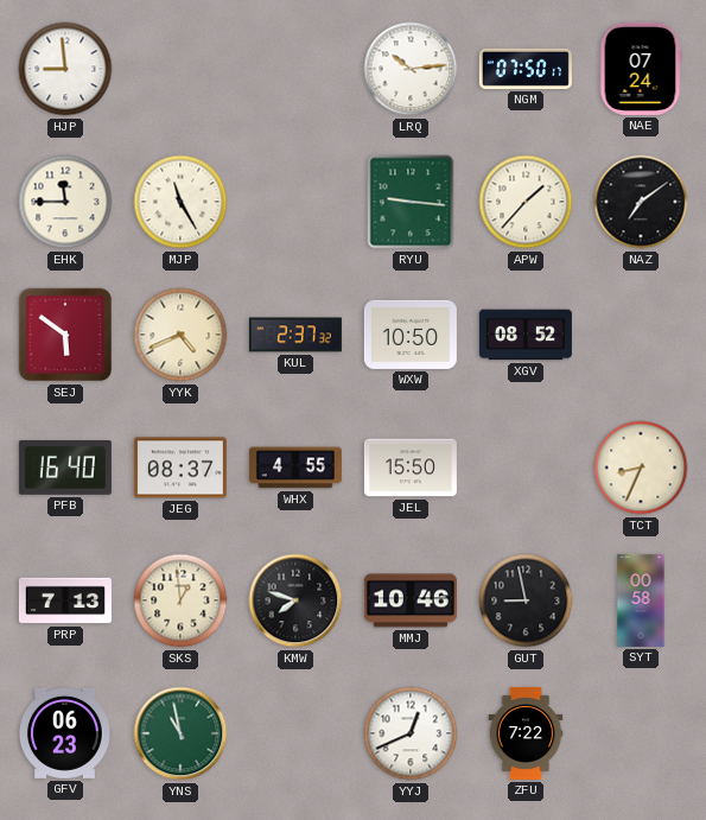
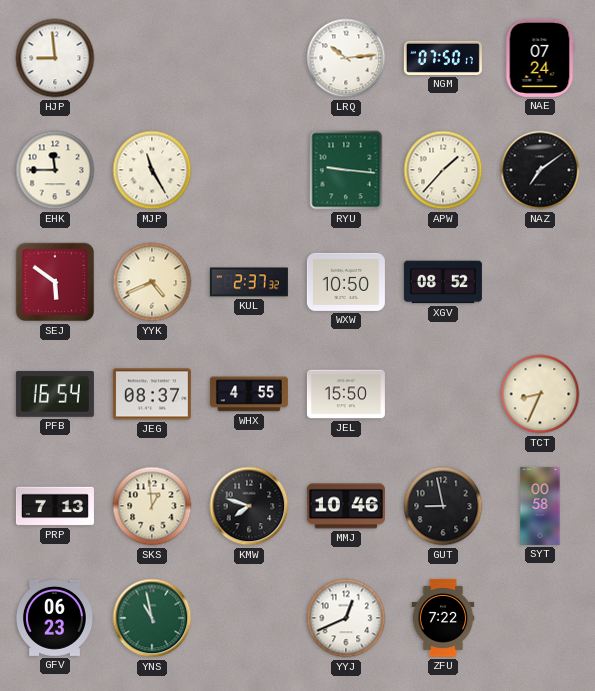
PFB: 16:40 -> 16:54 (55, 395)
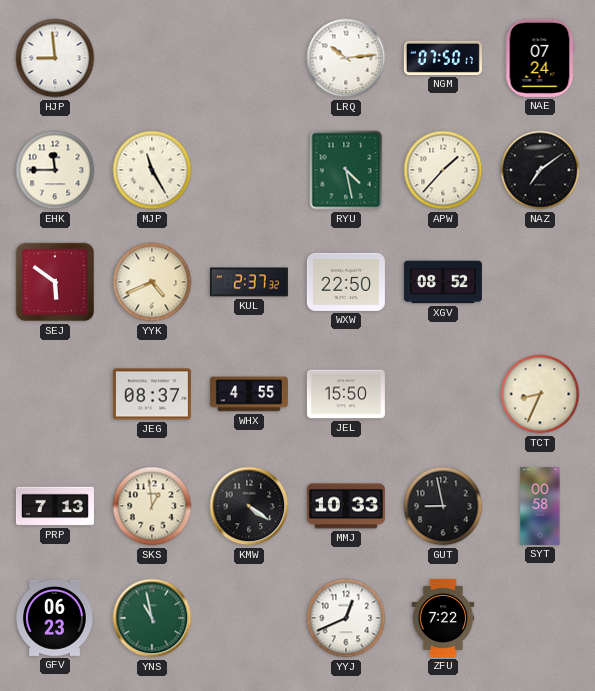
RYU: 9:16 -> 4:28 (346, 170)
WXW: 10:50 -> 22:50 (346, 282)
PFB: 16:54 -> none (55, 395)
KMW: 7:48 -> 4:21 (249, 506)
MMJ: 10:46 -> 10:33 (346, 506)
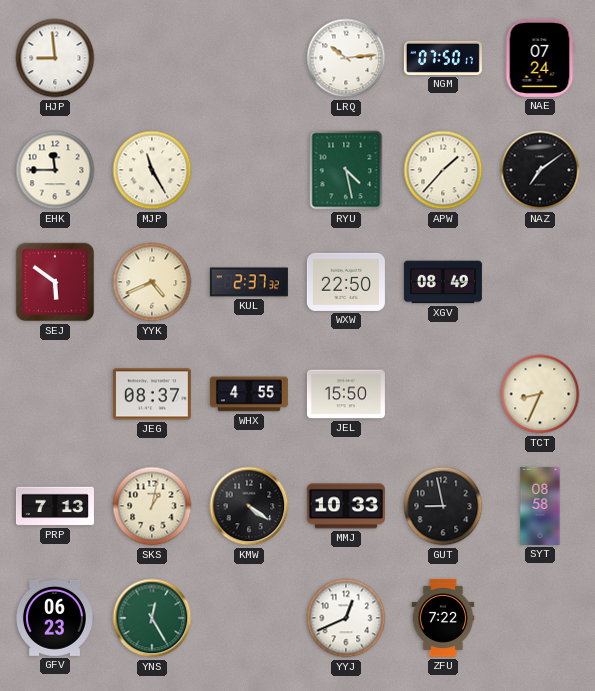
XGV: 08:52 -> 08:49 (443, 282)
SKS: 12:59 -> 1:02 (152, 506)
SYT: 00:58 -> 08:58 (540, 506)
YNS: 10:58 -> 12:25 (152, 618)
